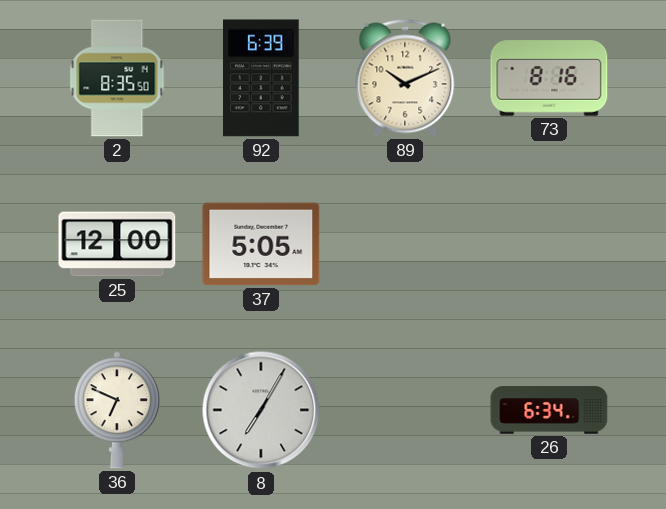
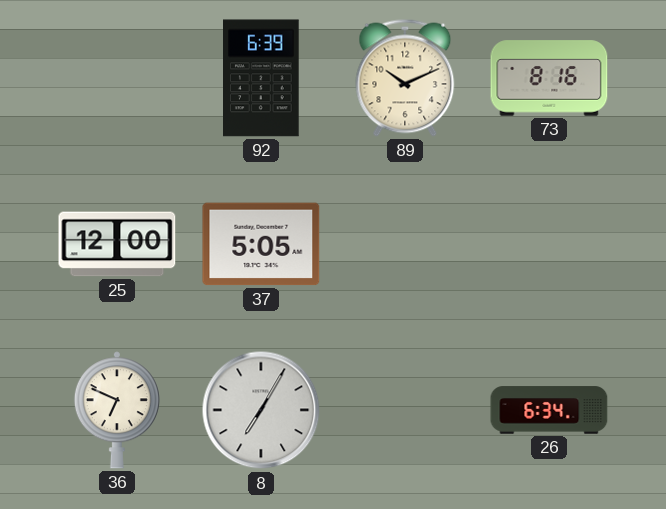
2: 8:35 -> none (117, 78)
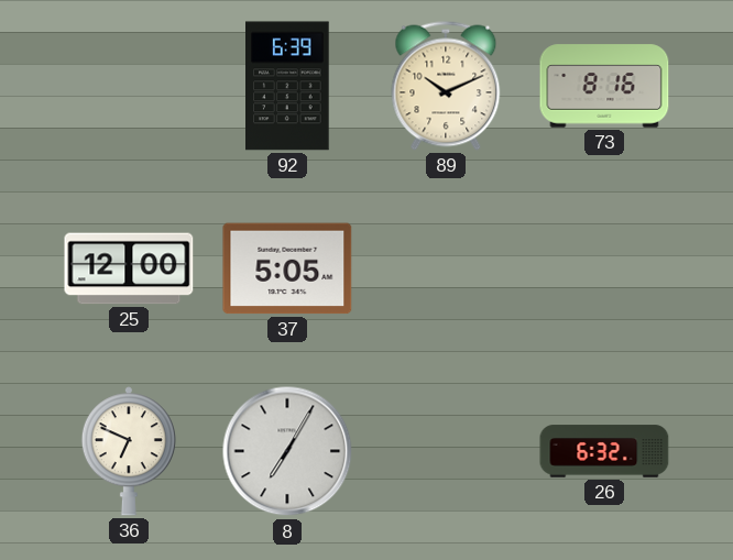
26: 6:34 -> 6:32 (604, 451)
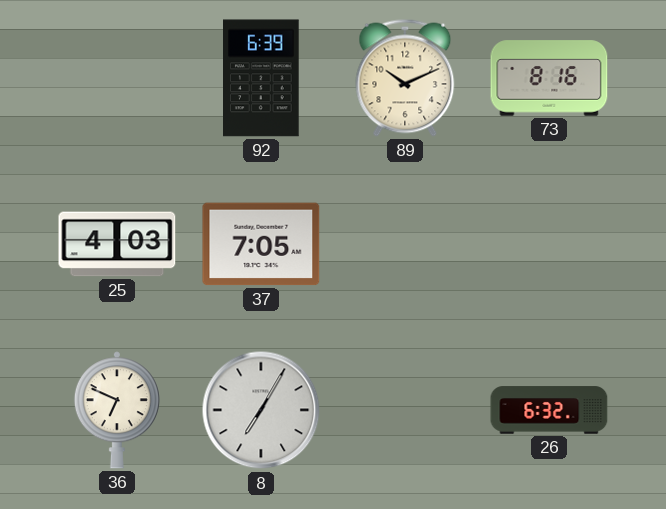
25: 12:00 -> 4:03 (117, 244)
37: 5:05 -> 7:05 (261, 244)
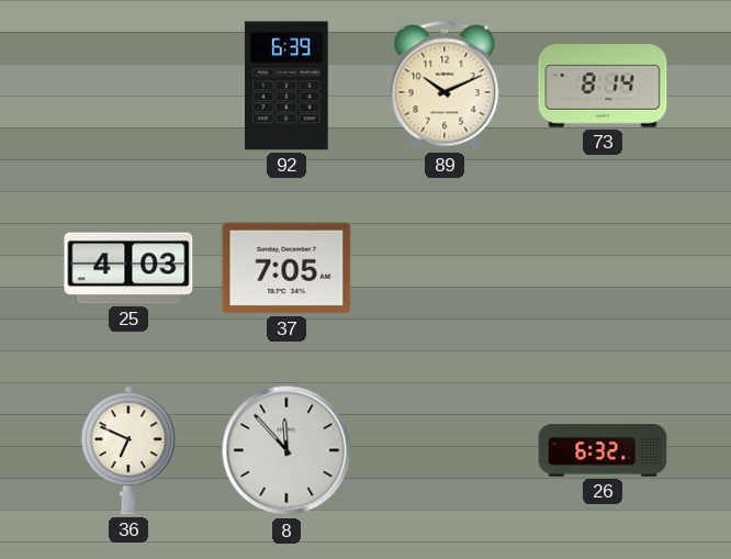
73: 8:16 -> 8:14 (603, 86)
8: 7:05 -> 11:53 (286, 450)
